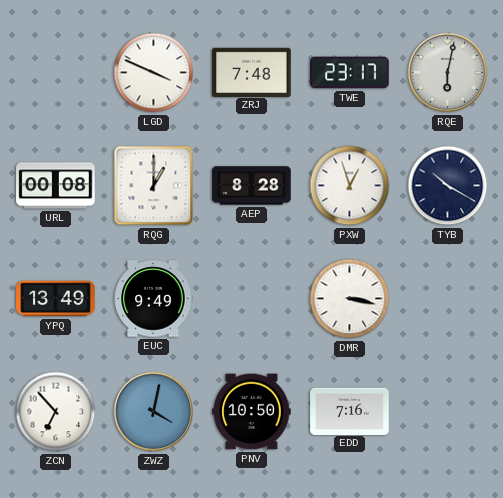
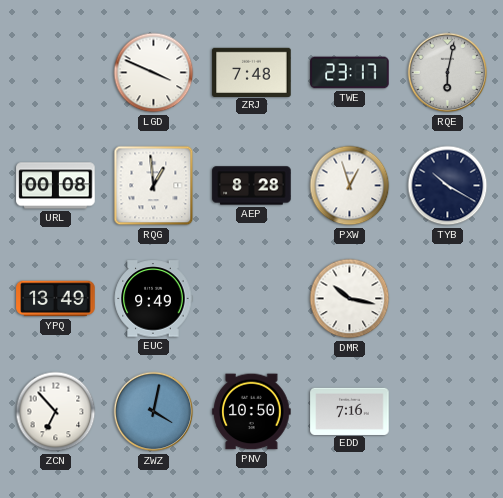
RQG: 1:00 -> 12:59 (154, 186)
DMR: 3:17 -> 10:17 (350, 299)
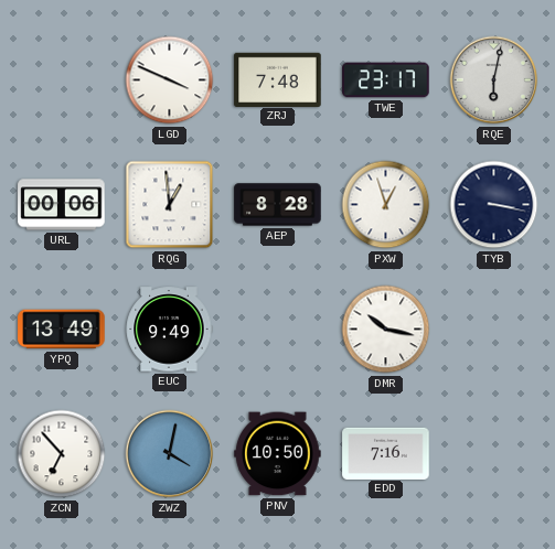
URL: 00:08 -> 00:06 (62, 205)
TYB: 10:20 -> 3:17 (494, 205)
